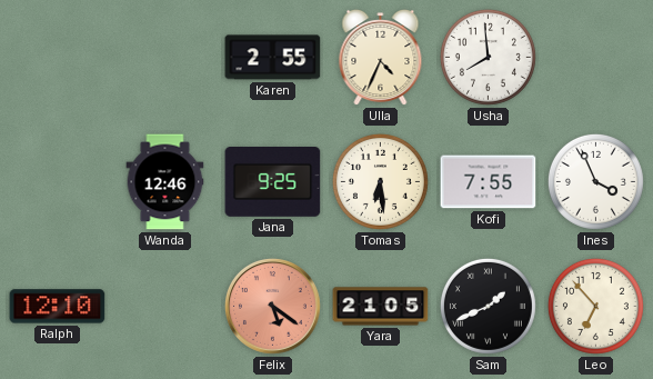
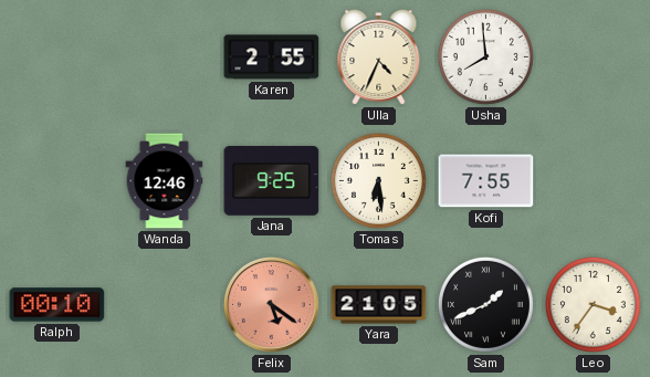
Ines: 3:56 -> none (595, 181)
Ralph: 12:10 -> 00:10 (57, 305)
Leo: 6:53 -> 3:36 (593, 304)
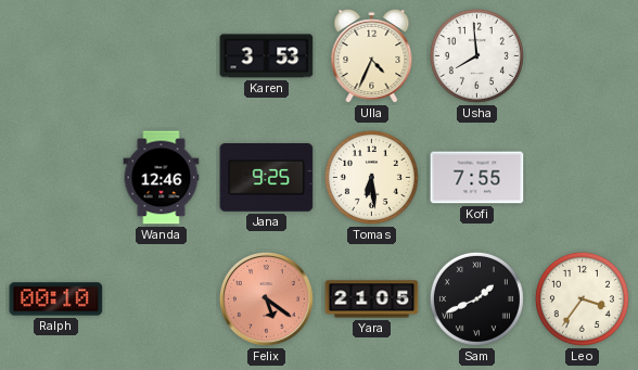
Karen: 2:55 -> 3:53 (267, 56)
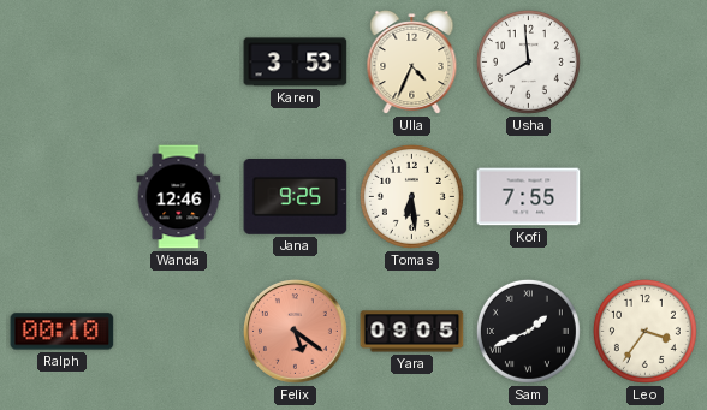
Yara: 21:05 -> 09:05 (412, 332)
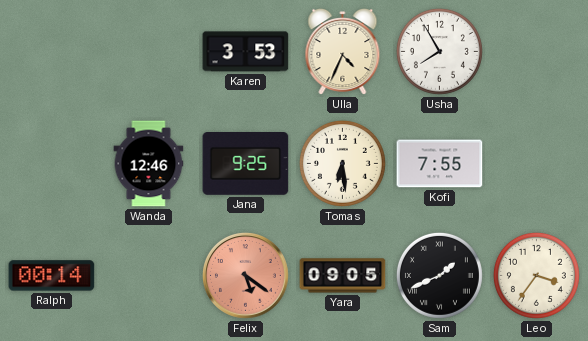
Usha: 7:59 -> 7:55 (439, 51)
Ralph: 00:10 -> 00:14 (52, 276)
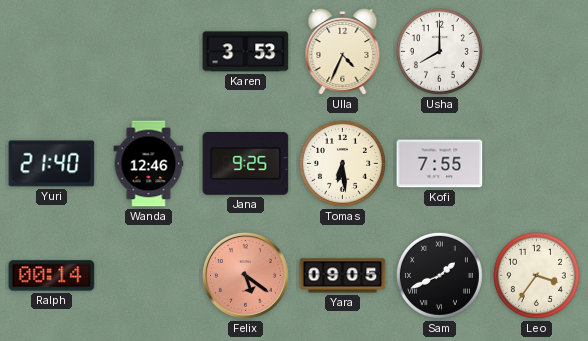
Usha: 7:55 -> 8:00 (439, 51)
Yuri: none -> 21:40 (52, 164)
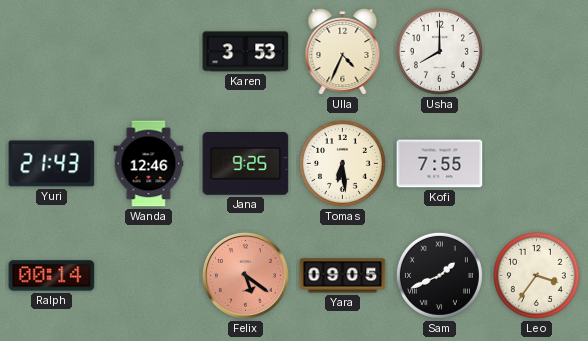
Yuri: 21:40 -> 21:43 (52, 164)
